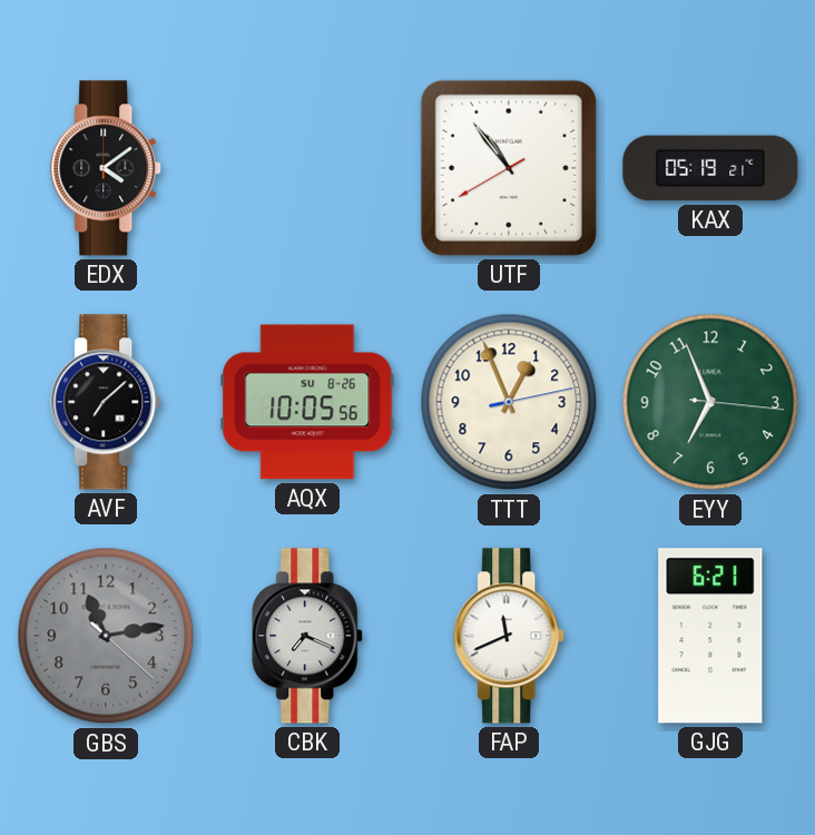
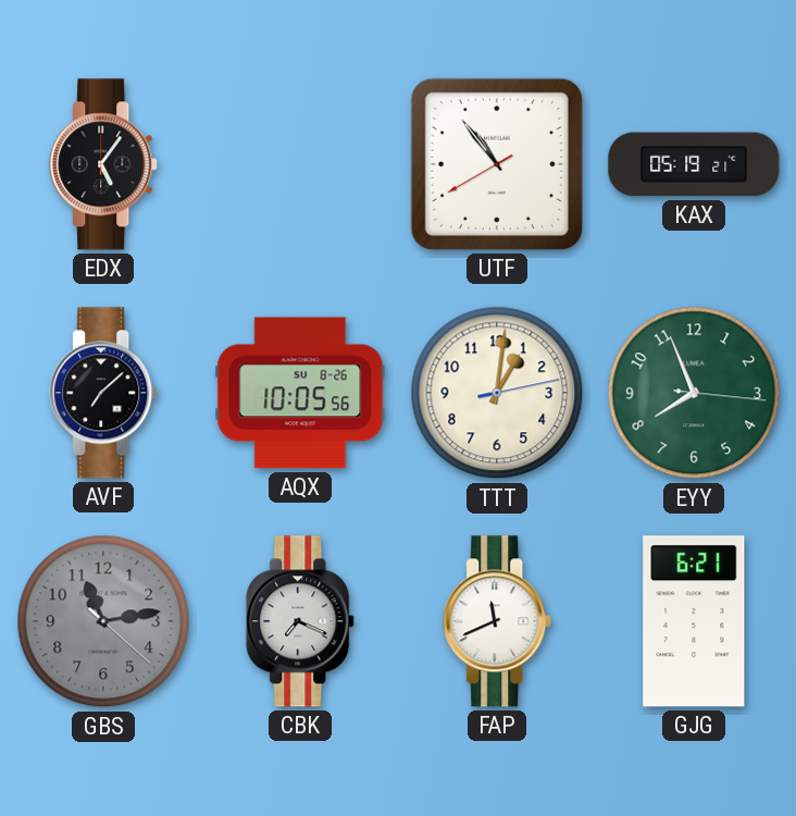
EDX: 4:09 -> 5:06 (104, 164)
TTT: 12:56 -> 1:01 (497, 393)
EYY: 6:56 -> 7:56 (694, 393)
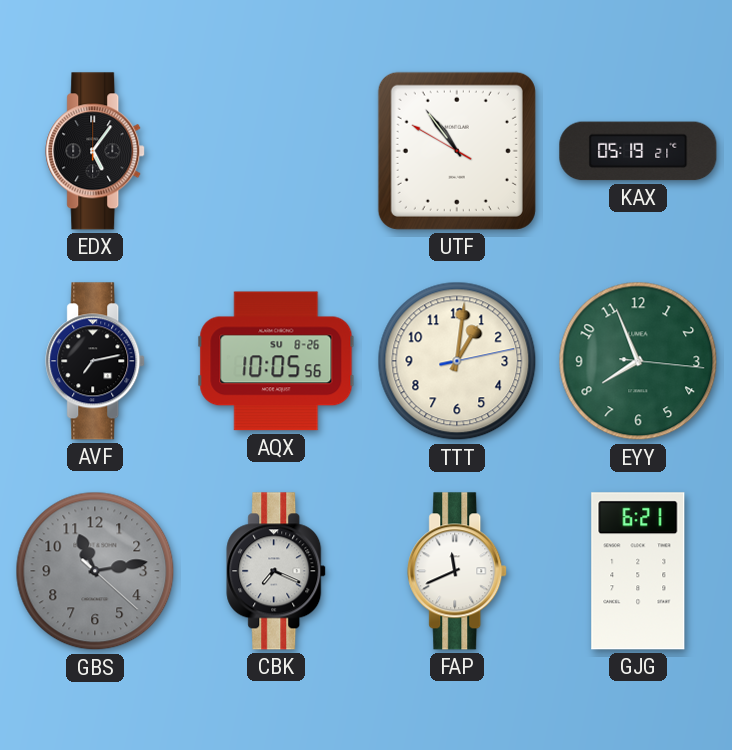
UTF: 10:53:40 -> 10:53:50 (457, 151)
AVF: 7:08 -> 7:13 (96, 361)
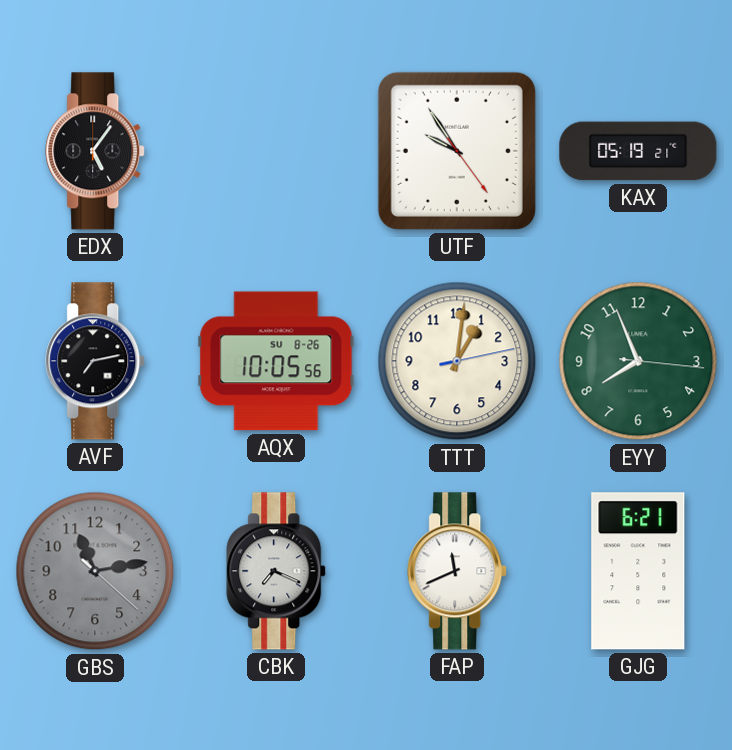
UTF: 10:53 -> 9:54 (457, 151)
